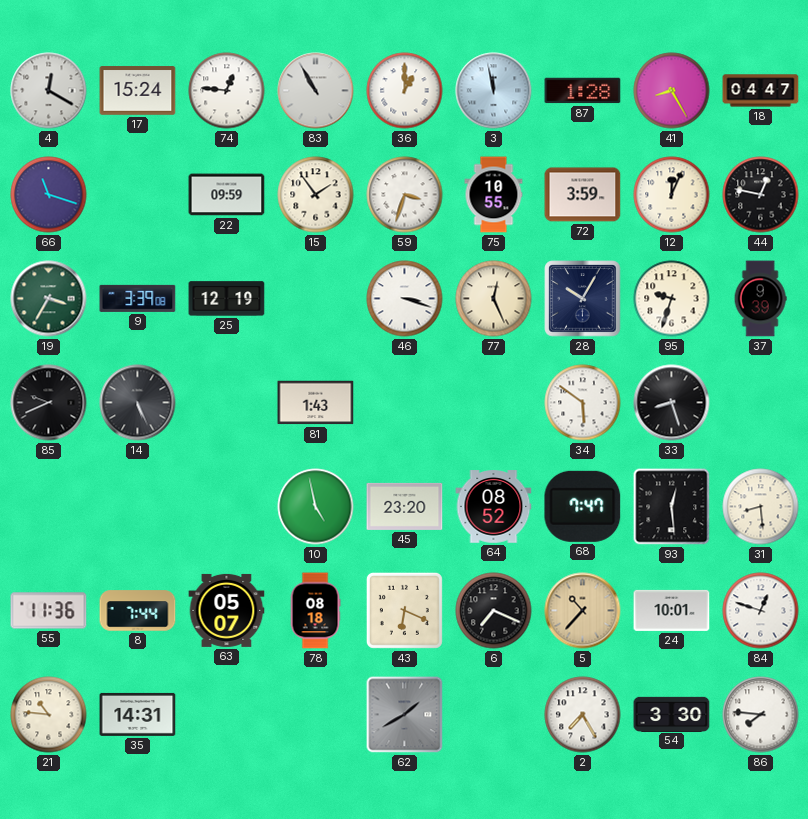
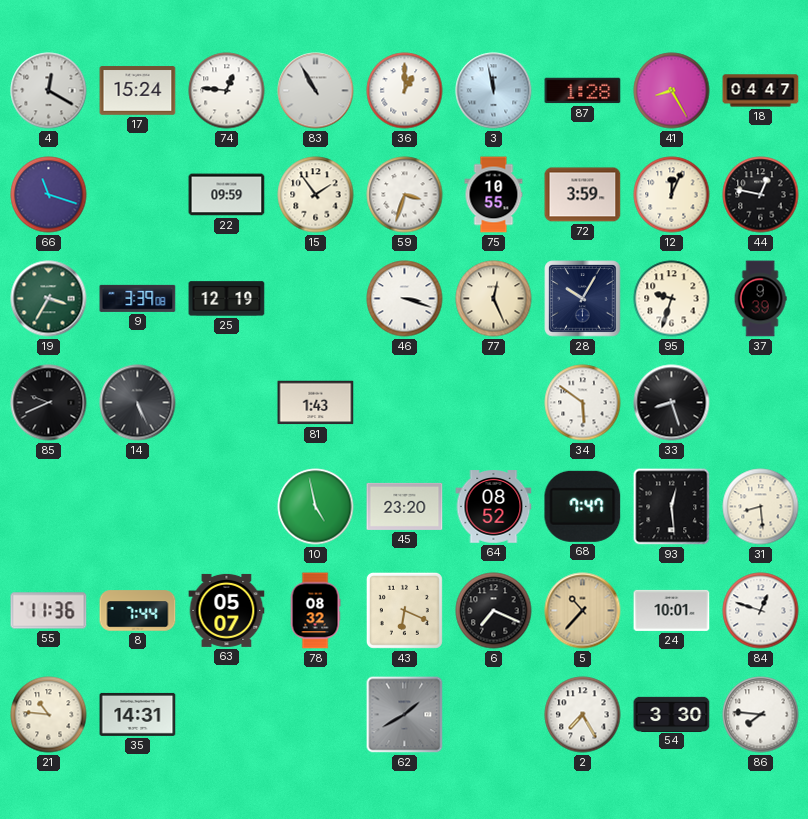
78: 08:18 -> 08:32 (315, 611)
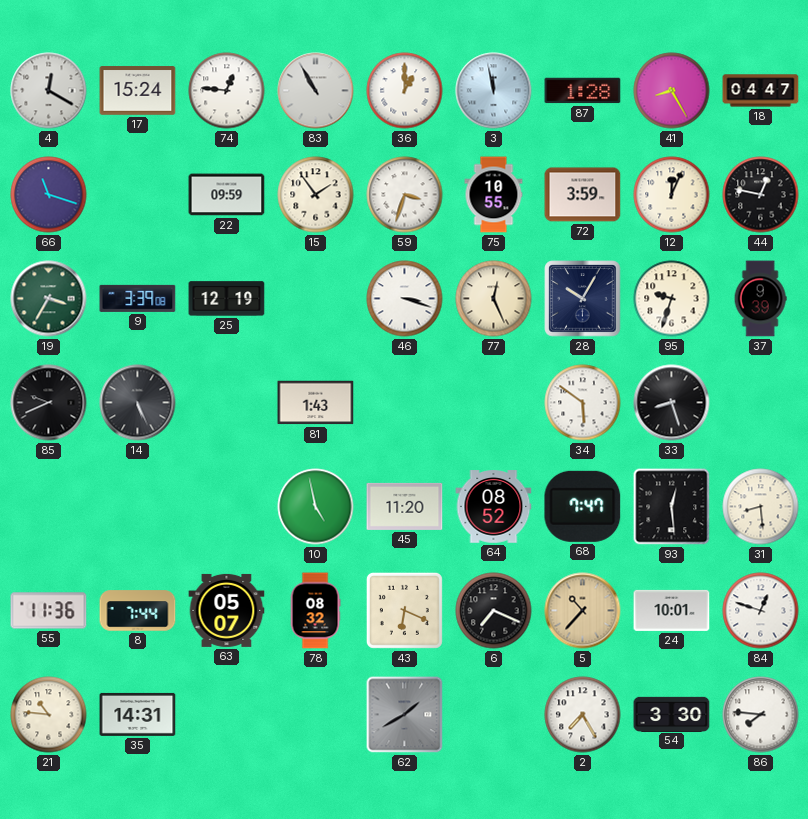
45: 23:20 -> 11:20 (405, 506)
